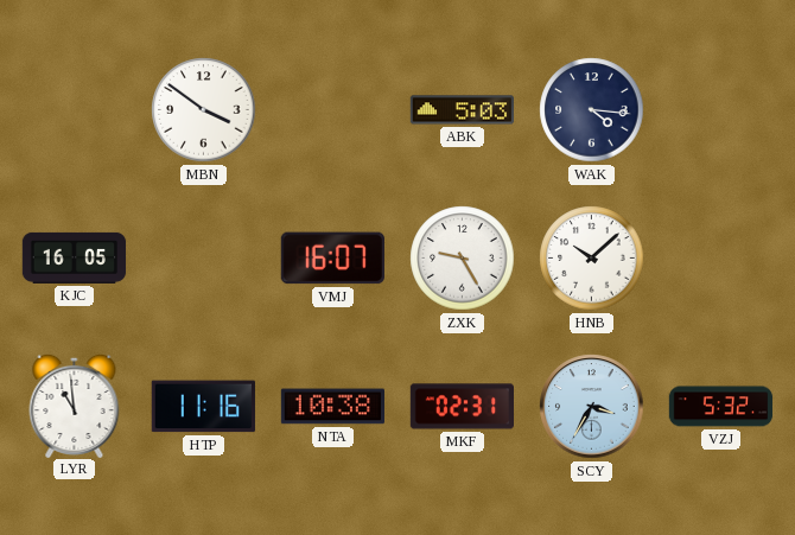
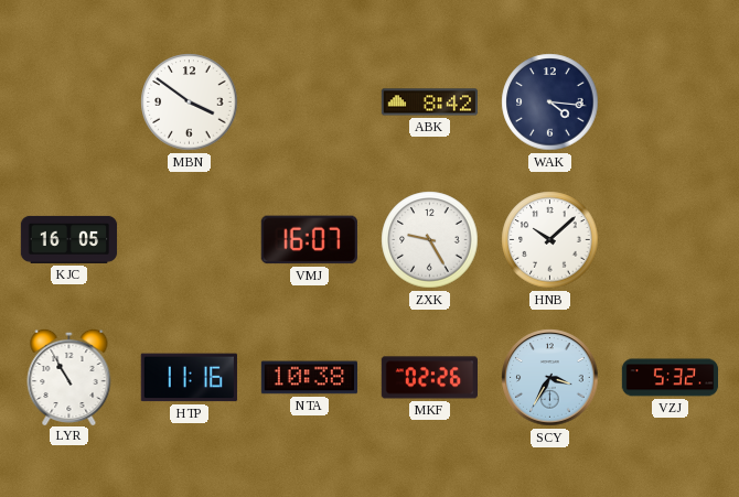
ABK: 5:03 -> 8:42 (429, 102)
LYR: 10:59 -> 10:55 (69, 376)
MKF: 02:31 -> 02:26 (429, 378)
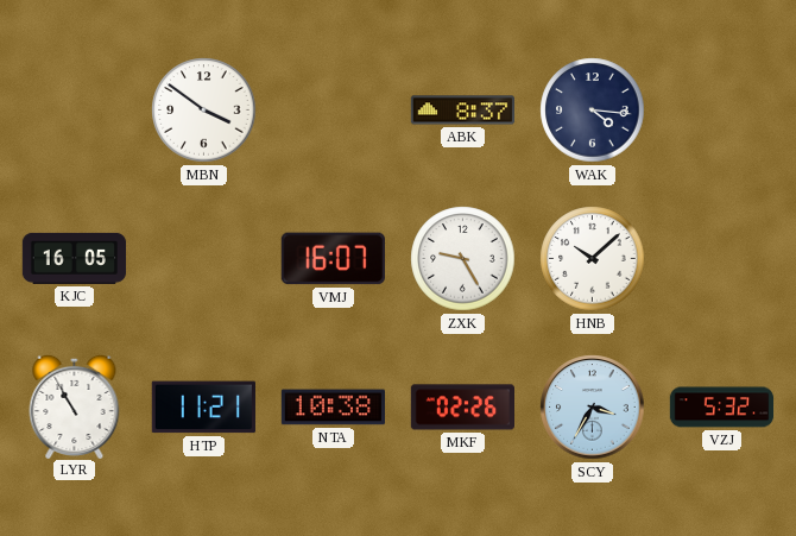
ABK: 8:42 -> 8:37 (462, 111)
HTP: 11:16 -> 11:21 (203, 408)
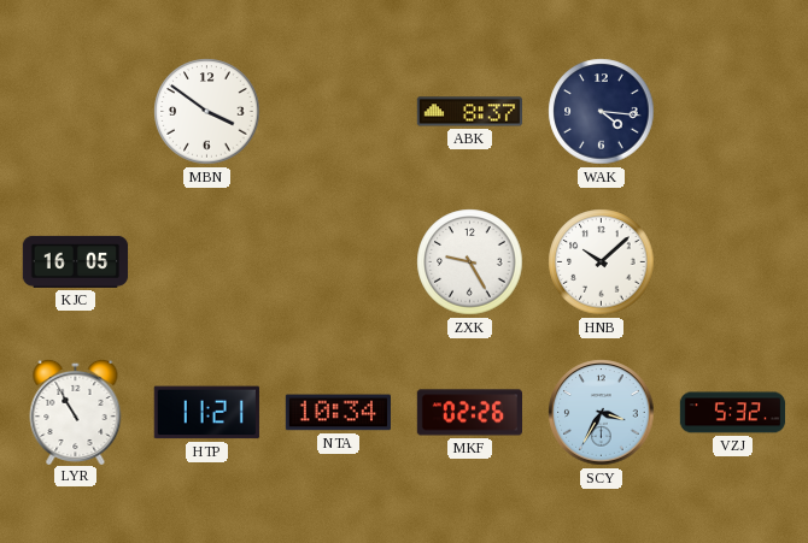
VMJ: 16:07 -> none (333, 259)
NTA: 10:38 -> 10:34 (338, 413)
